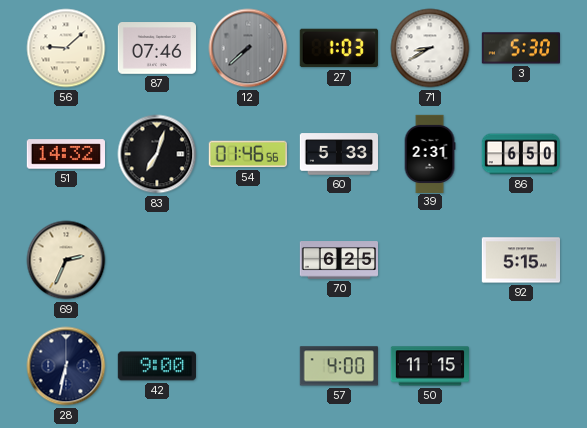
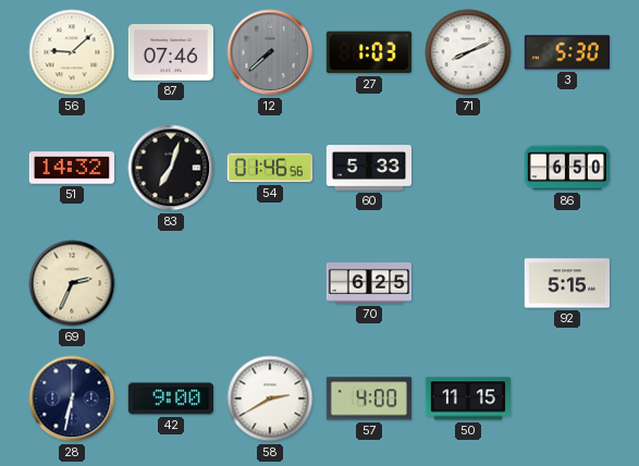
71: 8:40 -> 8:11 (468, 52)
39: 2:31 -> none (430, 153)
58: none -> 2:40 (270, 398)
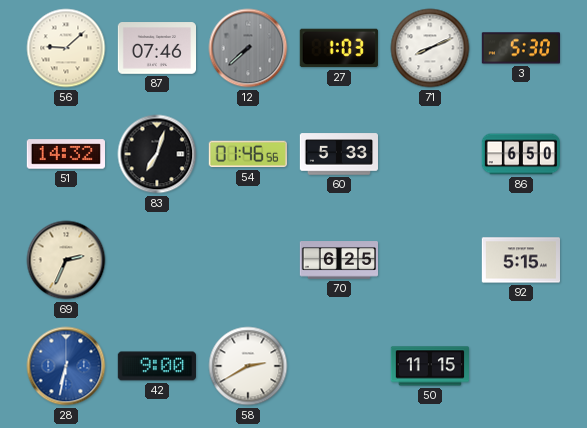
28 dial: navy -> blue (66, 366)
57: 4:00 -> none (369, 398)
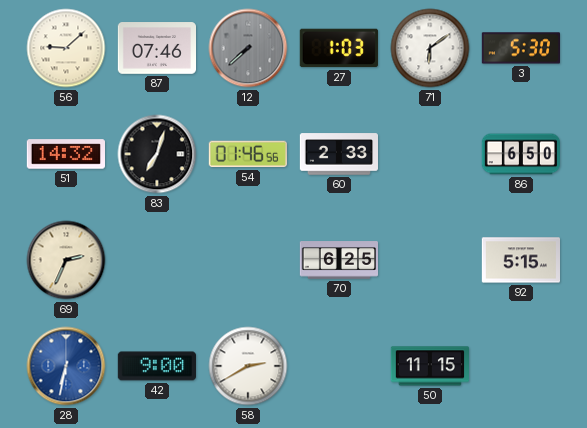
71: 8:11 -> 6:09 (430, 48)
60: 5:33 -> 2:33 (338, 154)
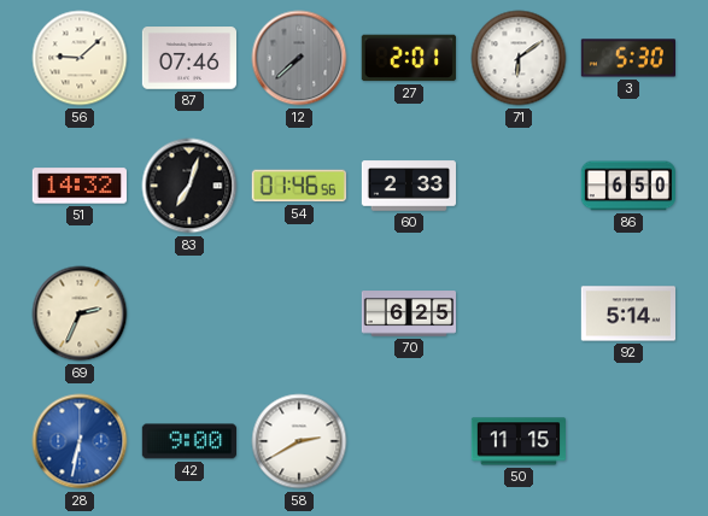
27: 1:03 -> 2:01 (409, 58)
92: 5:15 -> 5:14 (627, 313)
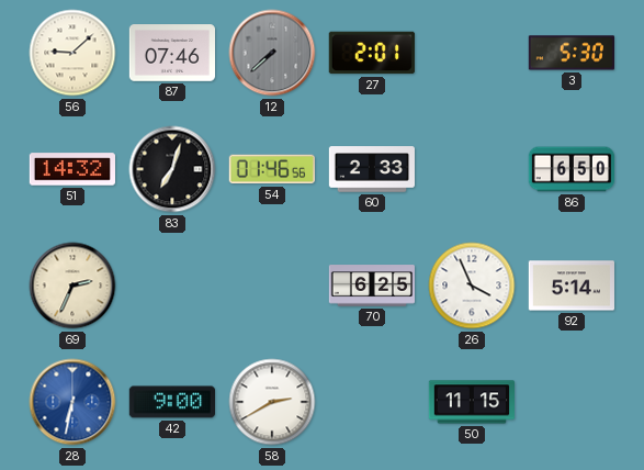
71: 6:09 -> none (519, 58)
26: none -> 3:56 (472, 286)
